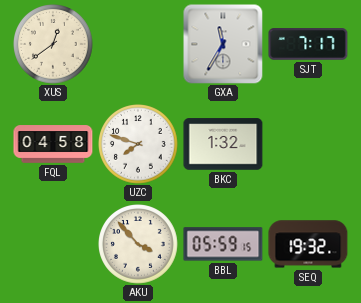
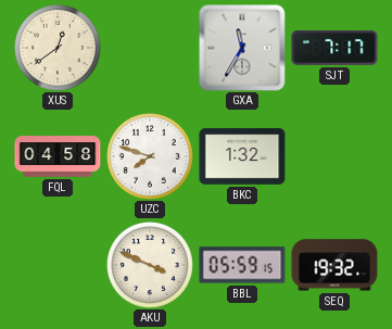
AKU: 3:53 -> 3:49 (151, 266)
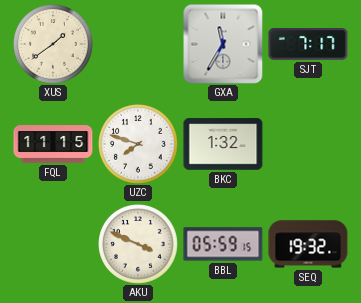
XUS: 12:39 -> 1:39 (54, 45)
FQL: 04:58 -> 11:15 (53, 144)
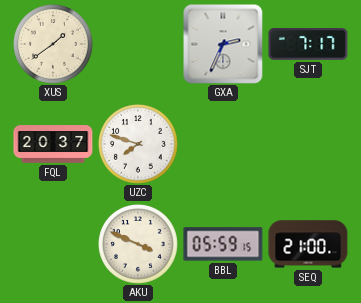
GXA: 11:35 -> 2:34 (223, 44)
FQL: 11:15 -> 20:37 (53, 144)
BKC: 1:32 -> none (223, 144)
SEQ: 19:32 -> 21:00 (308, 244)
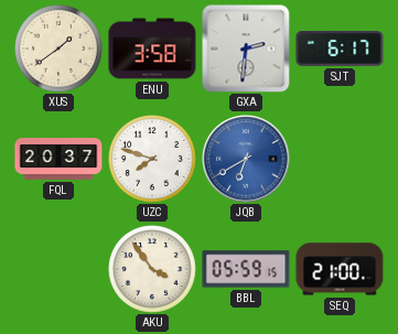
ENU: none -> 3:58 (152, 49)
GXA: 2:34 -> 2:31 (246, 49)
SJT: 7:17 -> 6:17 (340, 49)
JQB: none -> 6:40 (246, 159)
AKU: 3:49 -> 3:54 (153, 270)
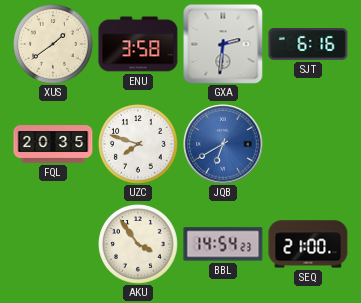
SJT: 6:17 -> 6:16 (308, 44)
FQL: 20:37 -> 20:35 (53, 144)
BBL: 05:59 -> 14:54 (223, 244)
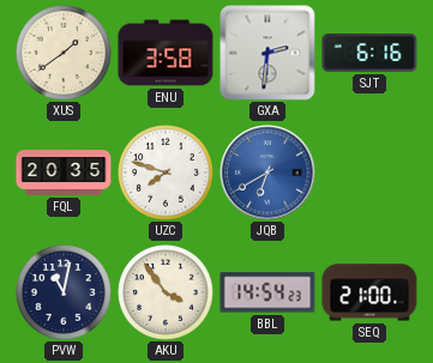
PVW: none -> 11:02 (65, 294)
